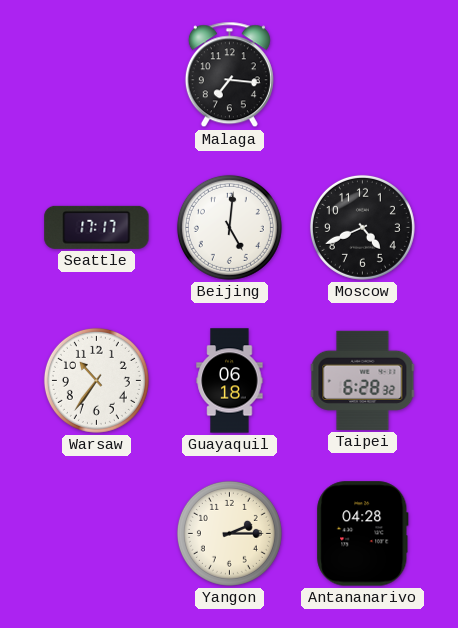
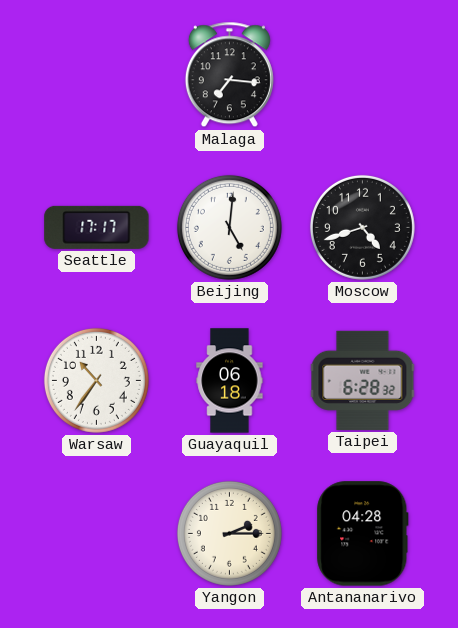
Moscow: 4:41 -> 4:42 (362, 227)
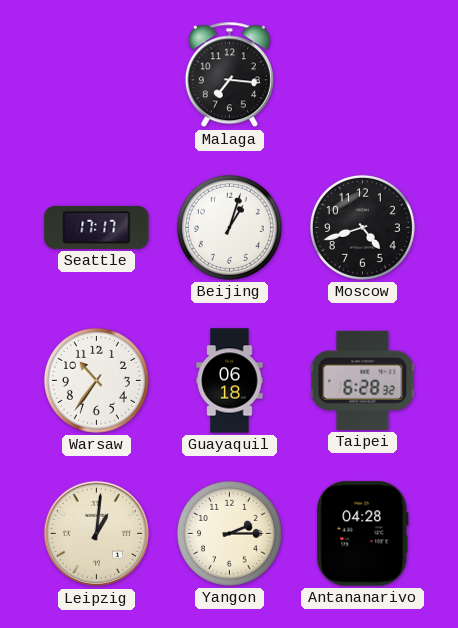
Beijing: 5:01 -> 1:03 (229, 227)
Leipzig: none -> 1:01 (97, 534)
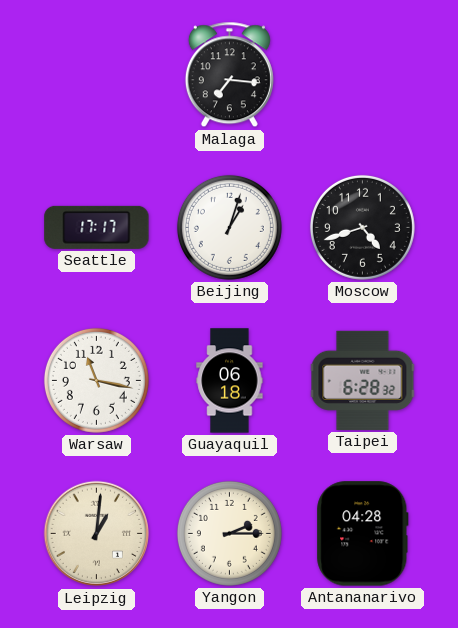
Warsaw: 10:36 -> 11:17 (96, 380)
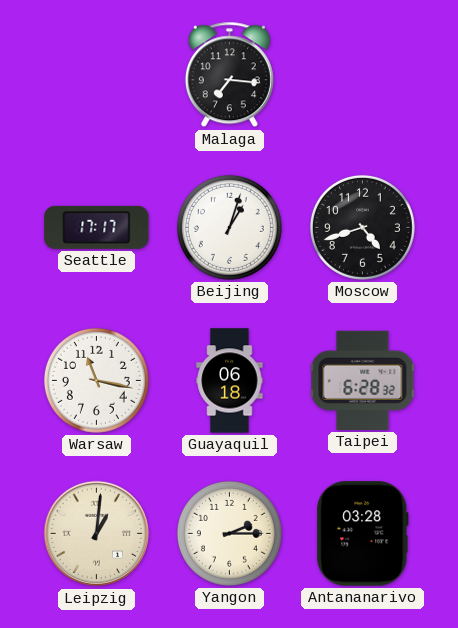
Antananarivo: 04:28 -> 03:28 (363, 534)
